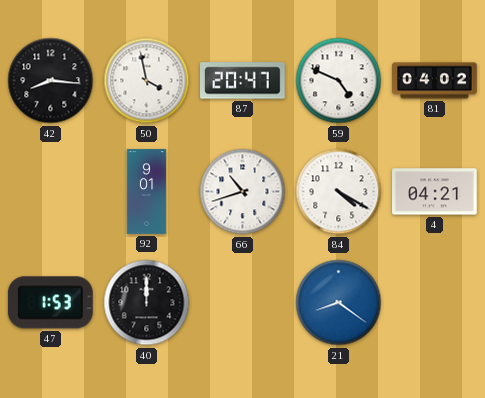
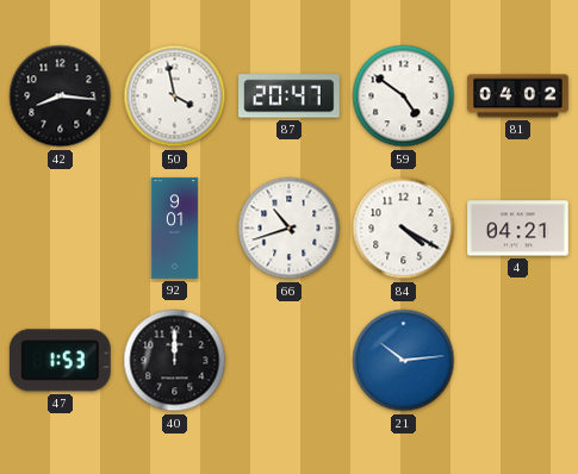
59: 4:49 -> 4:51 (404, 96)
21: 8:21 -> 10:14 (404, 361)
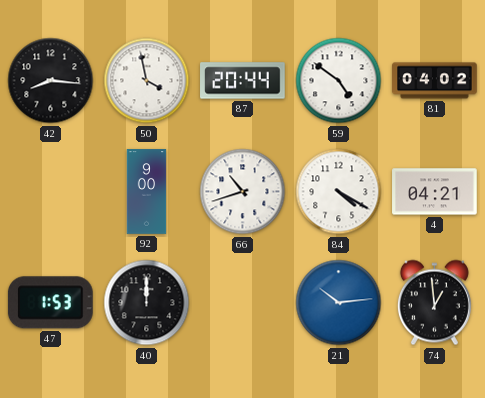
87: 20:47 -> 20:44 (243, 81)
92: 9:01 -> 9:00 (147, 192)
74: none -> 12:59 (434, 303)
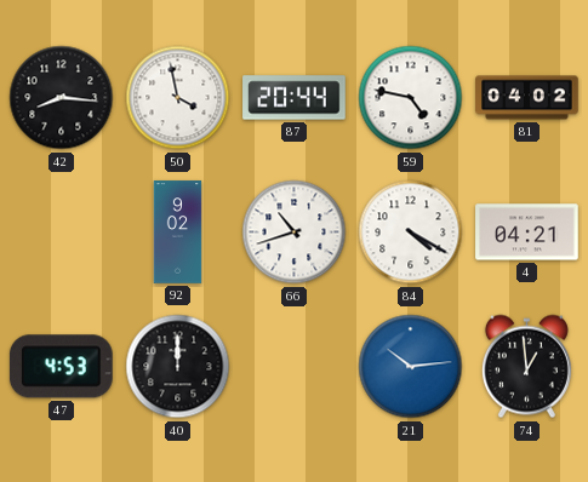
59: 4:51 -> 4:47 (411, 98)
92: 9:00 -> 9:02 (178, 233)
47: 1:53 -> 4:53 (61, 367)
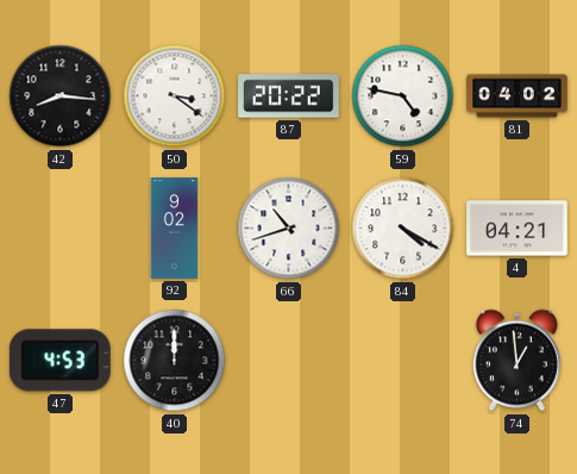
50: 3:58 -> 3:21 (175, 96)
87: 20:44 -> 20:22 (289, 96)
21: 10:14 -> none (411, 367)
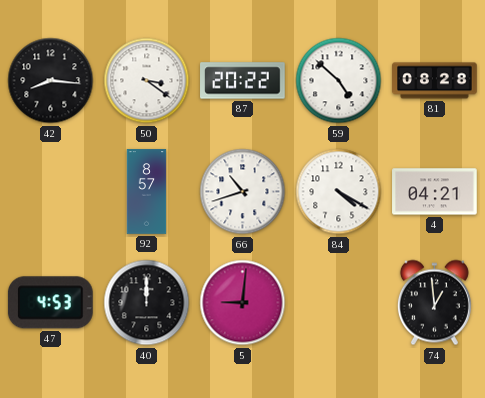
59: 4:47 -> 4:52 (339, 81)
81: 04:02 -> 08:28 (435, 81)
92: 9:02 -> 8:57 (147, 192)
5: none -> 9:01 (243, 303)
